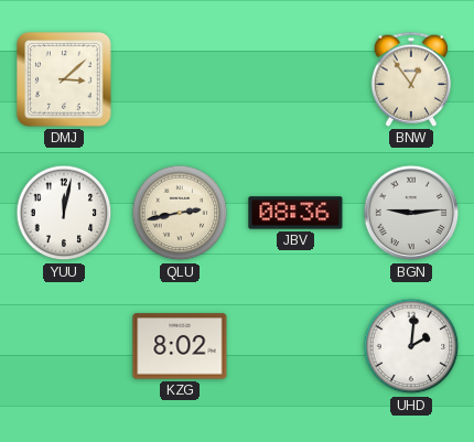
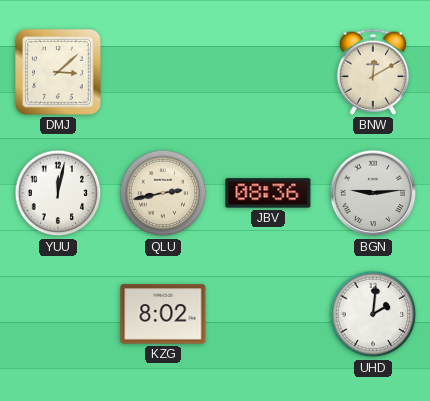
BNW: 12:54 -> 12:10 (373, 72)
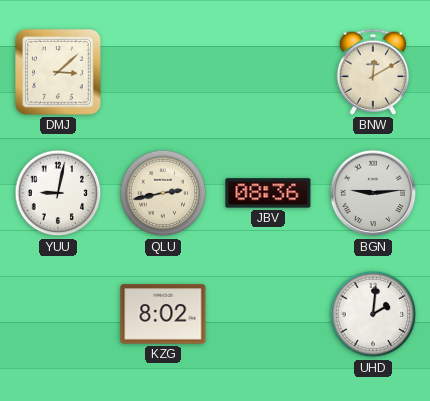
YUU: 12:02 -> 9:02 (58, 193)
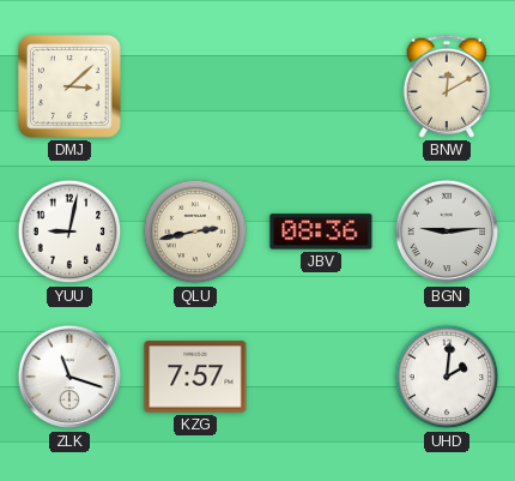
ZLK: none -> 11:18 (69, 377)
KZG: 8:02 -> 7:57 (195, 377)
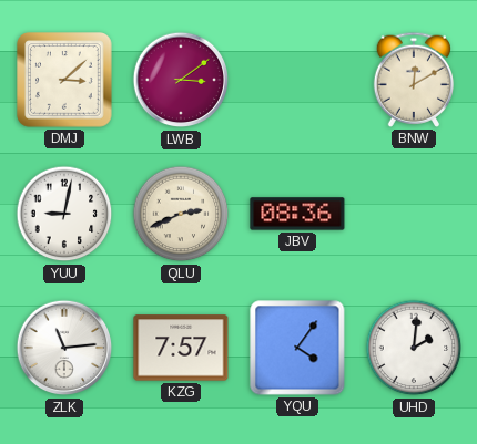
LWB: none -> 3:09 (181, 80)
QLU: 2:43 -> 2:41 (181, 214)
BGN: 9:14 -> none (447, 232)
ZLK: 11:18 -> 11:14 (64, 348)
YQU: none -> 4:06 (297, 348)
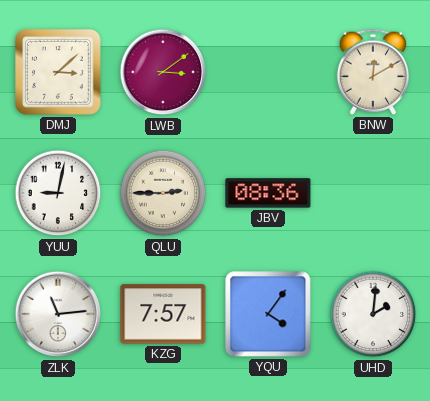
QLU: 2:41 -> 2:45 (163, 193)
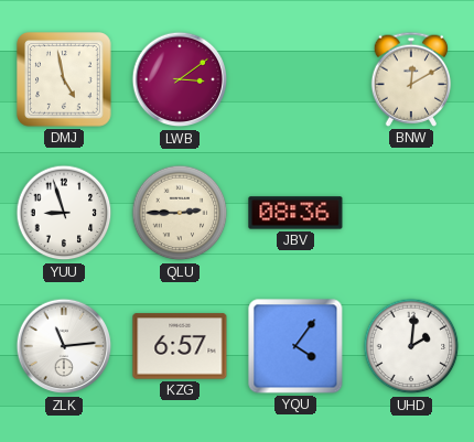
DMJ: 3:08 -> 4:58 (65, 80)
YUU: 9:02 -> 8:57 (64, 213)
KZG: 7:57 -> 6:57 (180, 346)
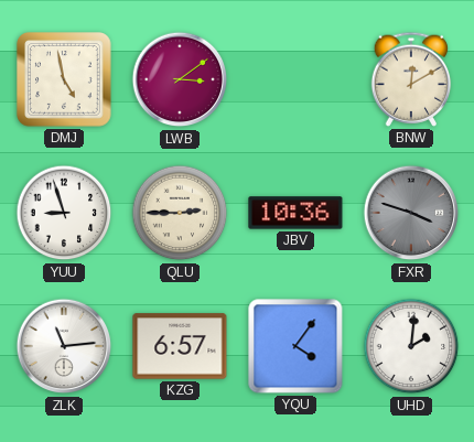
JBV: 08:36 -> 10:36 (295, 213)
FXR: none -> 3:48 (411, 213)
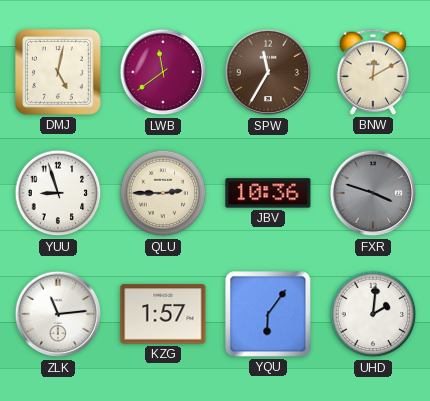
DMJ: 4:58 -> 5:02 (59, 73)
LWB: 3:09 -> 11:39 (163, 72)
SPW: none -> 11:35 (268, 72)
KZG: 6:57 -> 1:57 (163, 314)
YQU: 4:06 -> 6:06 (268, 314)
